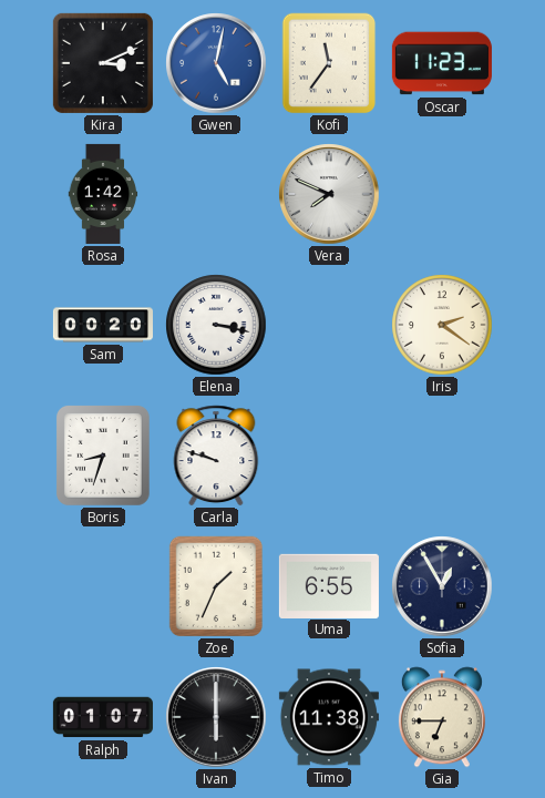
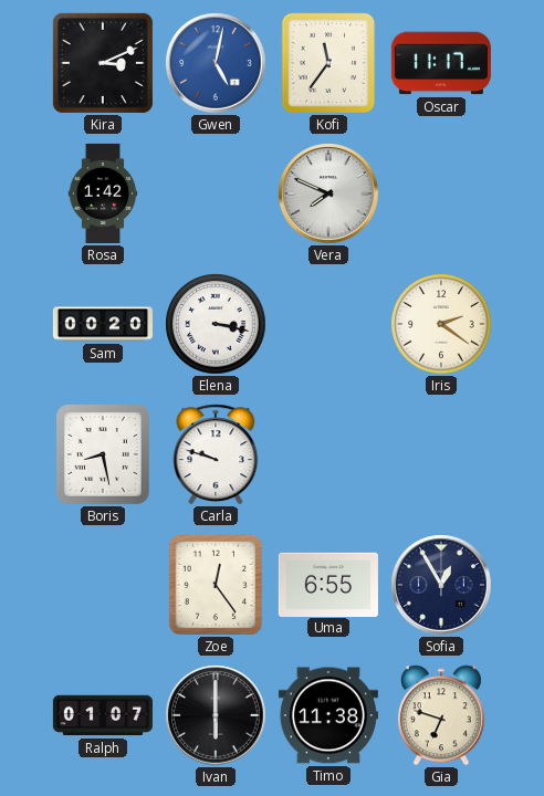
Oscar: 11:23 -> 11:17 (441, 63)
Boris: 8:33 -> 8:28 (103, 454)
Zoe: 1:34 -> 12:24 (216, 585)
Gia: 6:45 -> 6:48 (441, 715)
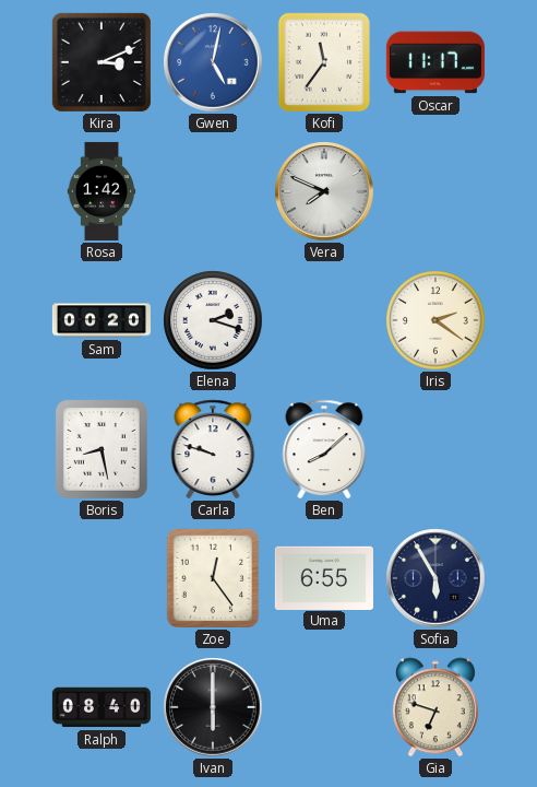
Elena: 3:17 -> 2:18 (213, 320)
Ben: none -> 8:08 (324, 449)
Sofia: 12:55 -> 5:55 (435, 578)
Ralph: 01:07 -> 08:40 (102, 707)
Timo: 11:38 -> none (328, 715)
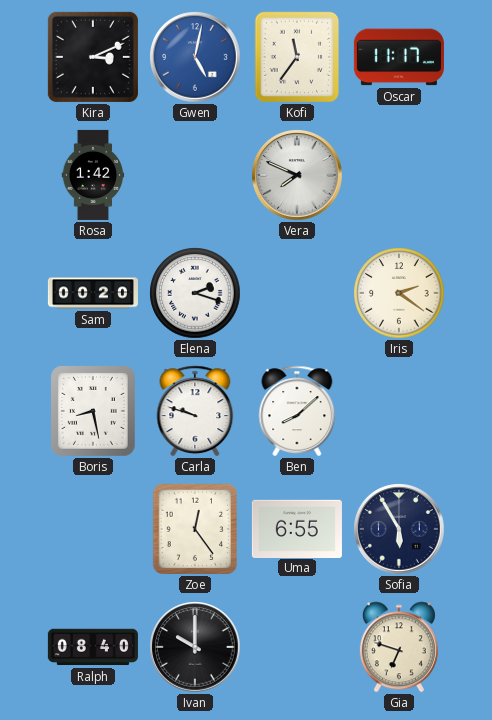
Ivan: 6:00 -> 10:00 (195, 647)
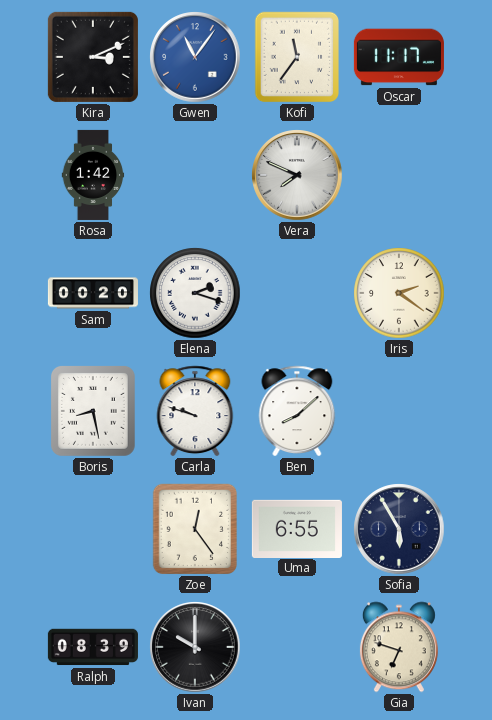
Gwen: 5:02 -> 11:06 (195, 57)
Ralph: 08:40 -> 08:39 (93, 647)
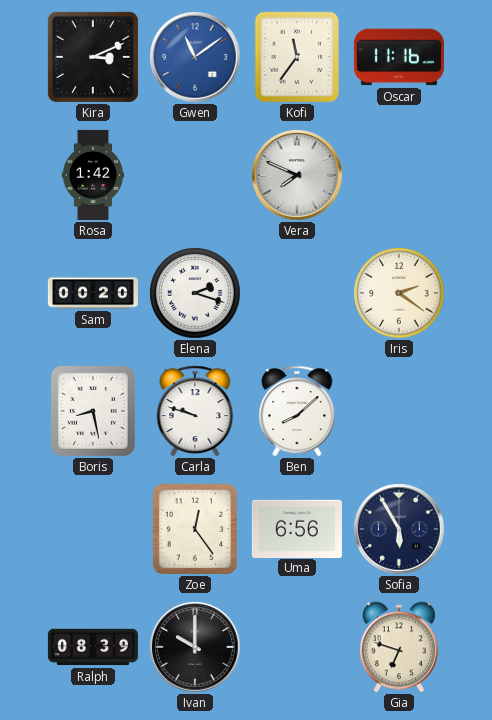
Gwen: 11:06 -> 11:09 (195, 57)
Oscar: 11:17 -> 11:16 (399, 57)
Uma: 6:55 -> 6:56 (297, 528)
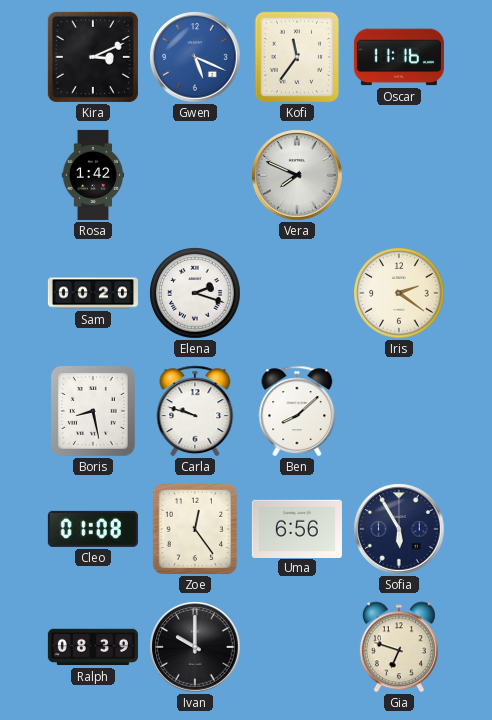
Gwen: 11:09 -> 5:19 (195, 57)
Cleo: none -> 01:08 (93, 529)
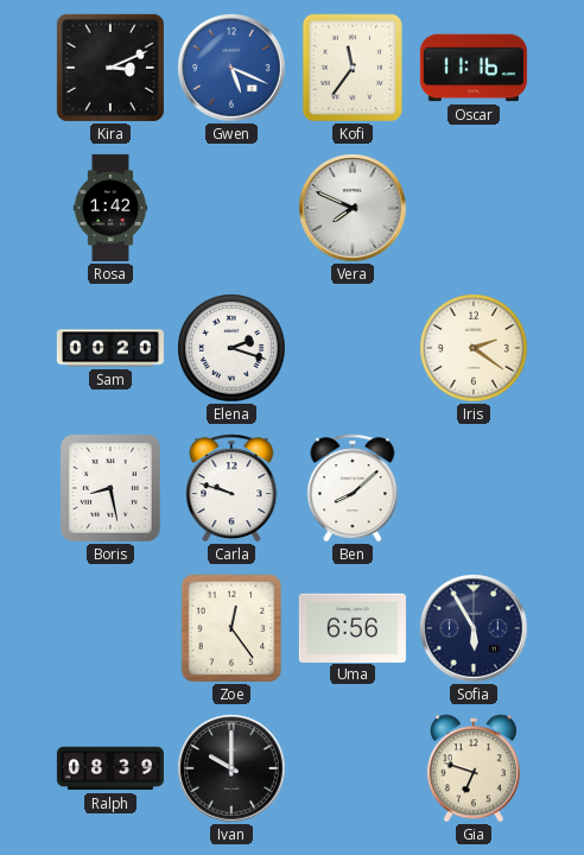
Cleo: 01:08 -> none (93, 529)
